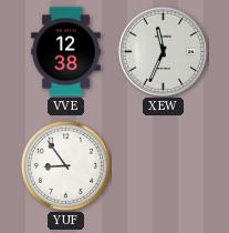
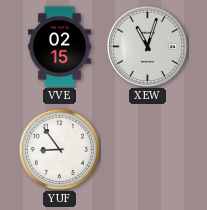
VVE: 12:38 -> 02:15 (60, 47)
XEW: 11:34 -> 11:03 (147, 46)
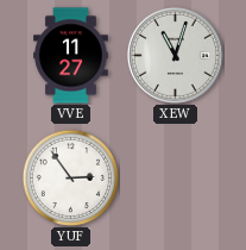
VVE: 02:15 -> 11:27 (71, 56)
YUF: 8:54 -> 2:54 (70, 177)
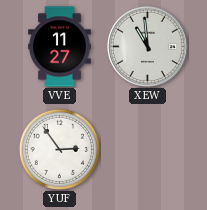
XEW: 11:03 -> 10:59 (147, 46)
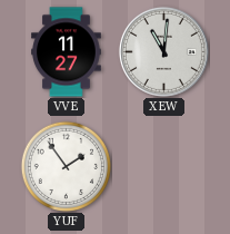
XEW: 10:59 -> 11:01 (163, 51)
YUF: 2:54 -> 1:54 (66, 166)
